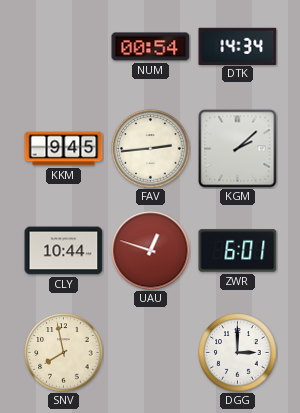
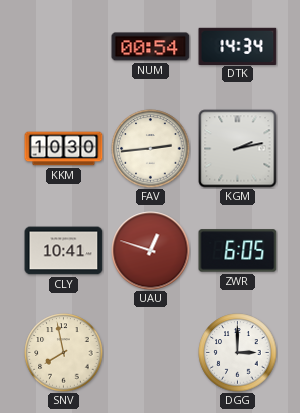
KKM: 9:45 -> 10:30 (64, 149)
KGM: 2:08 -> 2:13 (238, 149)
CLY: 10:44 -> 10:41 (64, 251)
ZWR: 6:01 -> 6:05 (238, 251)
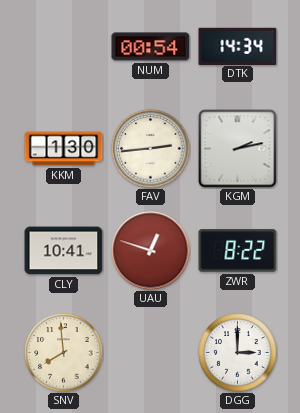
KKM: 10:30 -> 1:30 (64, 149)
ZWR: 6:05 -> 8:22 (238, 251)
SNV: 7:58 -> 7:59 (64, 353)
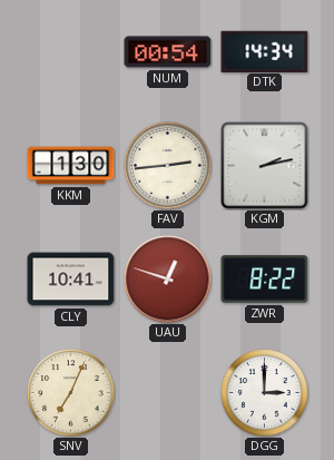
SNV: 7:59 -> 7:04 (71, 393)
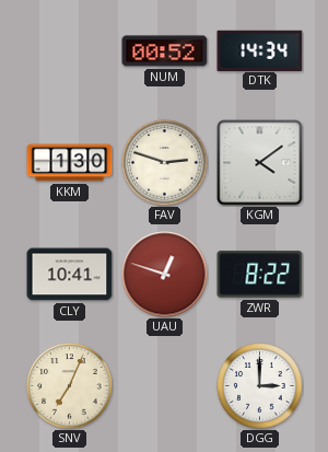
NUM: 00:54 -> 00:52 (165, 51)
FAV: 2:44 -> 2:48 (165, 163)
KGM: 2:13 -> 4:09 (260, 163)
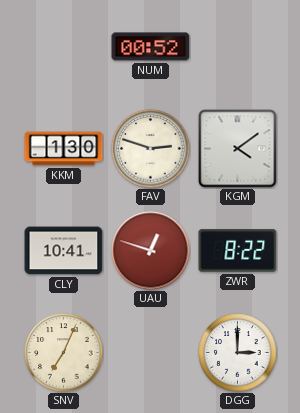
DTK: 14:34 -> none (260, 50)
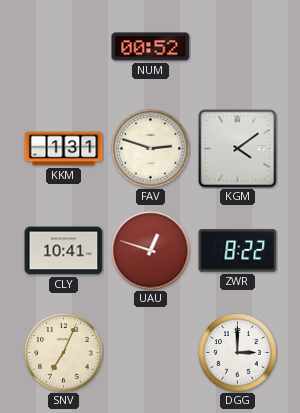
KKM: 1:30 -> 1:31 (64, 149)
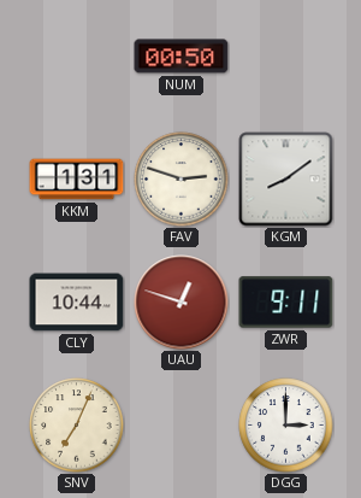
NUM: 00:52 -> 00:50 (182, 57)
KGM: 4:09 -> 8:09 (286, 180)
CLY: 10:41 -> 10:44 (77, 303)
ZWR: 8:22 -> 9:11 (286, 303)
